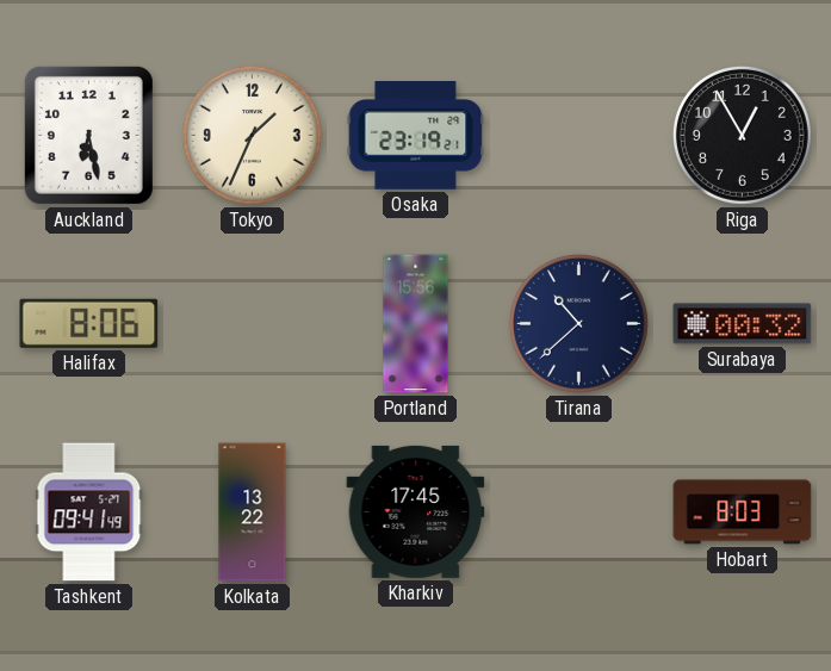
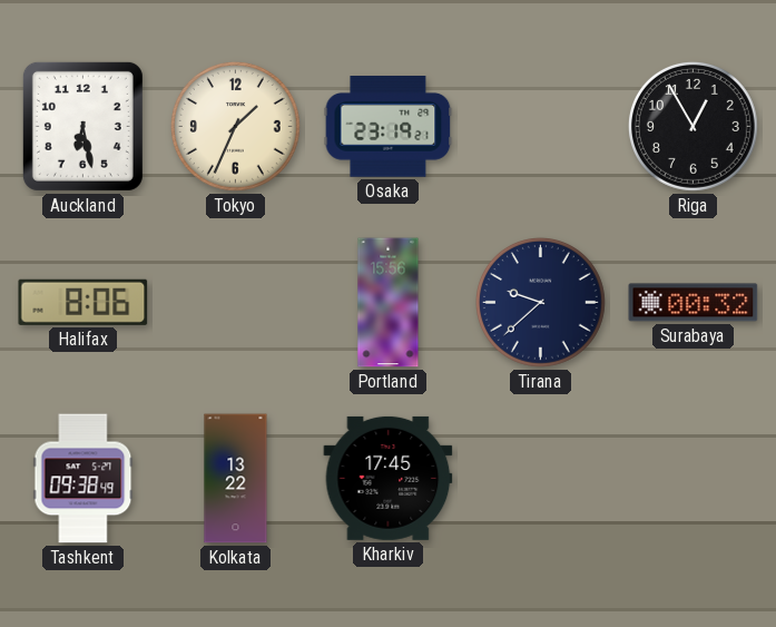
Tirana: 10:38 -> 9:38 (540, 302)
Tashkent: 09:41 -> 09:38 (84, 479)
Hobart: 8:03 -> none (743, 512)
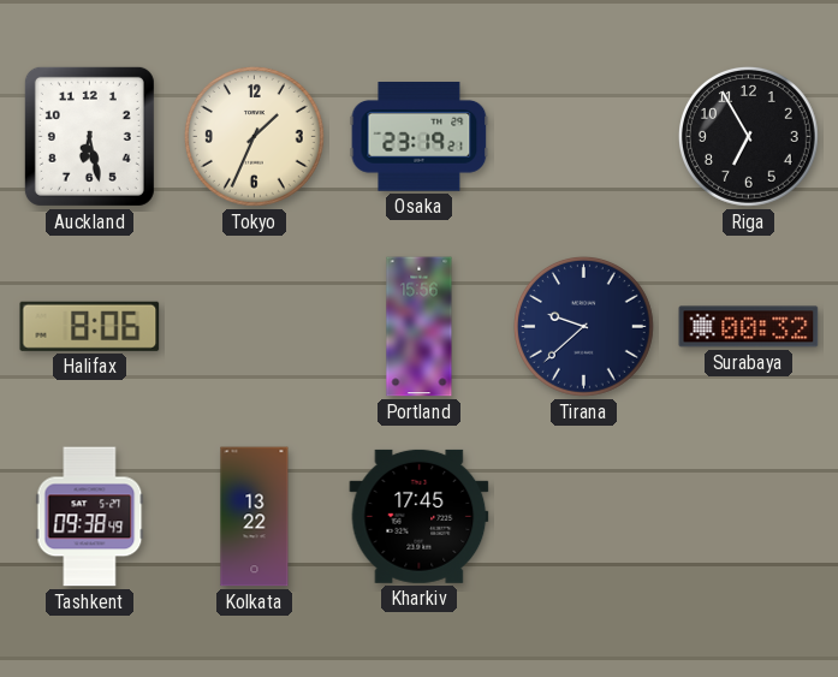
Riga: 12:55 -> 6:55 (748, 136)
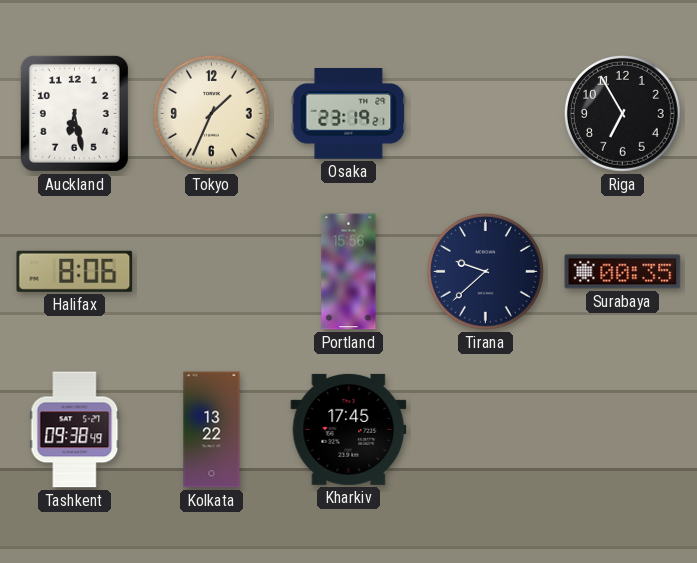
Surabaya: 00:32 -> 00:35 (623, 272)
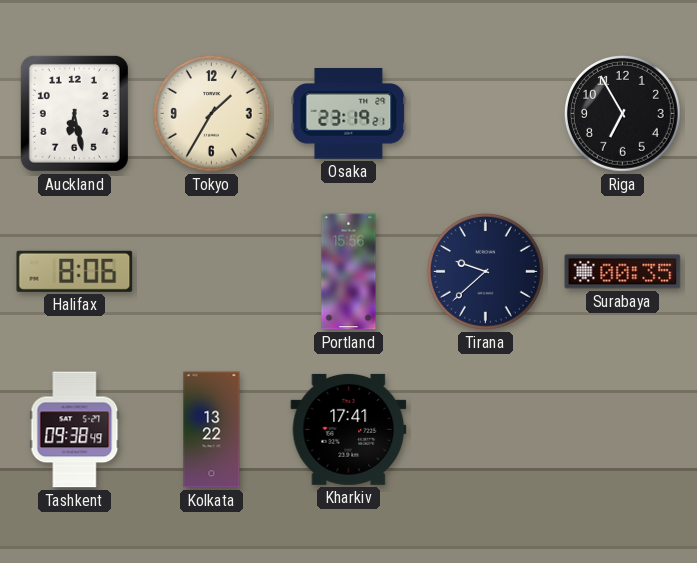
Tokyo: 1:34 -> 1:35 (211, 113)
Kharkiv: 17:45 -> 17:41 (349, 429)
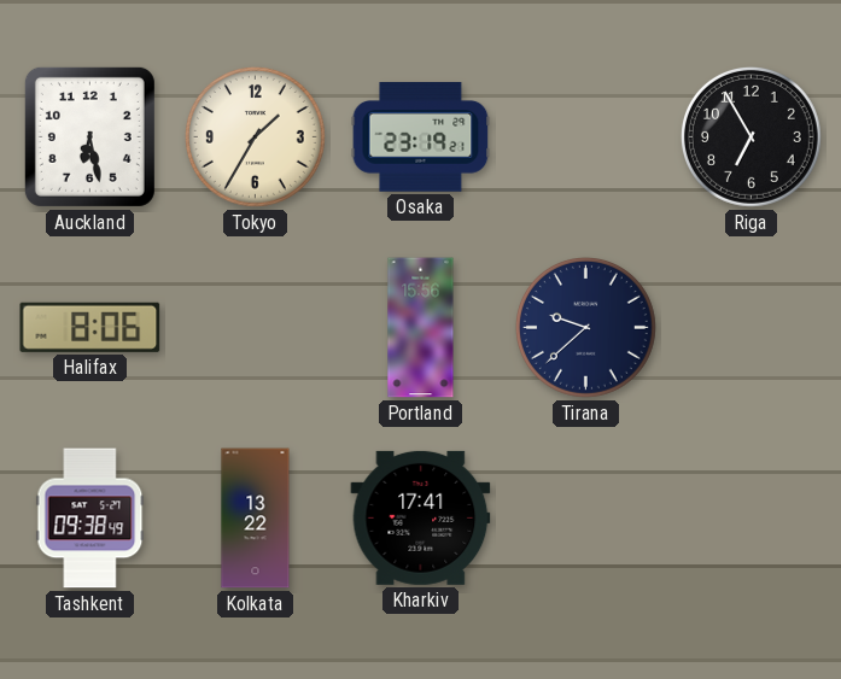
Surabaya: 00:35 -> none (623, 272)
